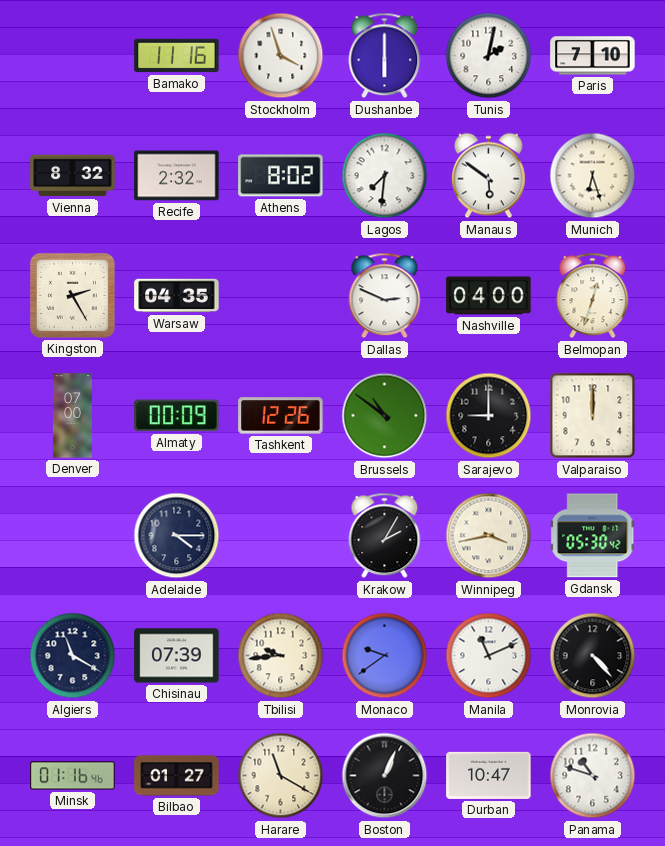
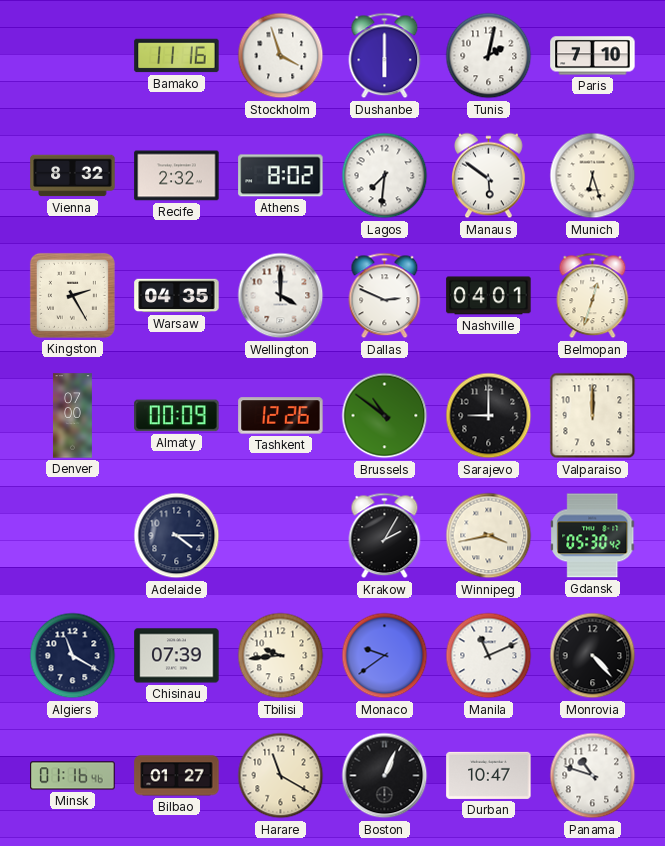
Wellington: none -> 4:00 (281, 296)
Nashville: 04:00 -> 04:01 (489, 296)
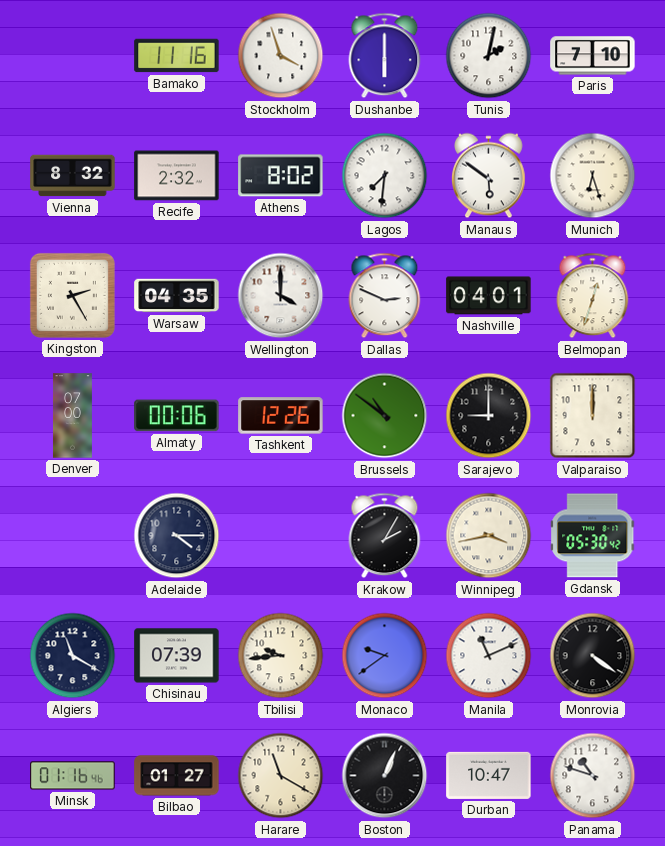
Almaty: 00:09 -> 00:06 (177, 416)
Monrovia: 4:23 -> 4:21 (593, 656)
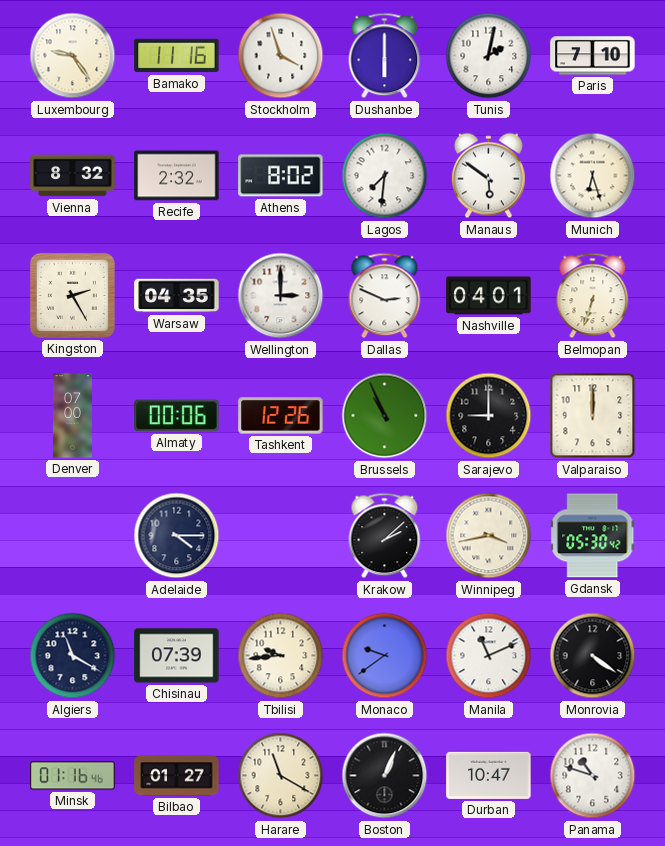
Luxembourg: none -> 9:24 (73, 56)
Wellington: 4:00 -> 3:00 (281, 296)
Belmopan: 12:33 -> 6:33 (593, 296)
Brussels: 10:51 -> 10:56 (385, 416)
Krakow: 2:05 -> 2:08 (385, 536)
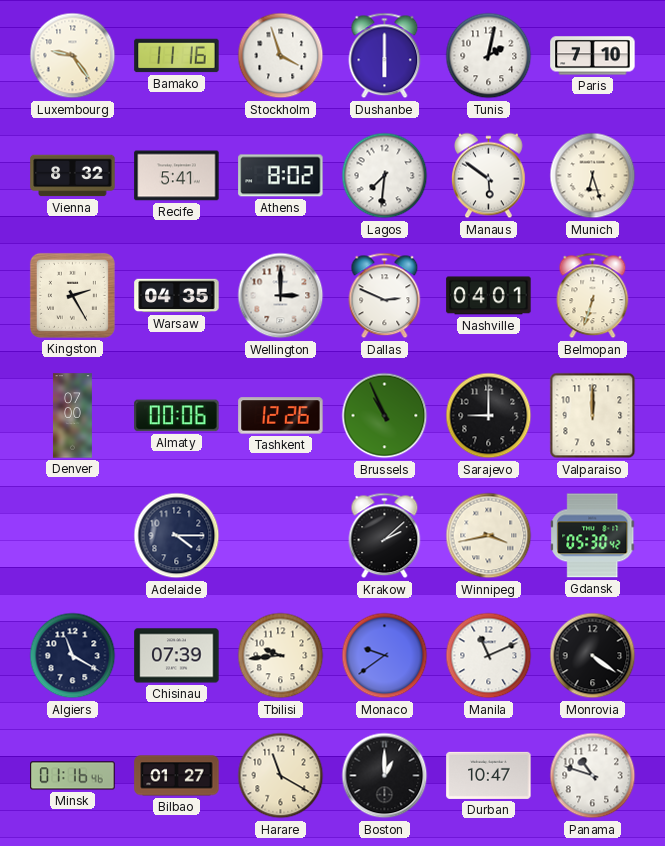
Recife: 2:32 -> 5:41 (177, 176)
Boston: 1:04 -> 1:00 (385, 776)
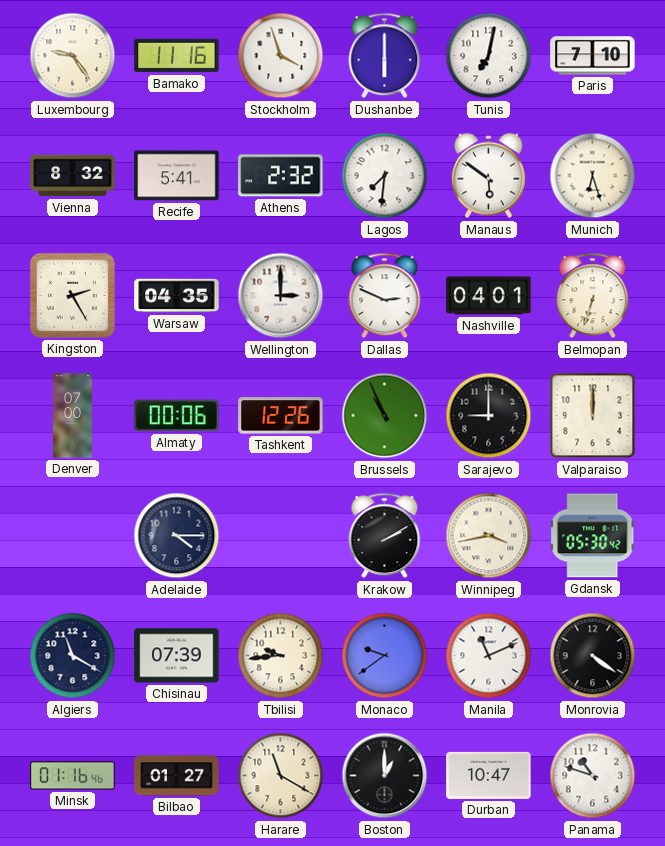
Tunis: 2:02 -> 7:02 (489, 56)
Athens: 8:02 -> 2:32 (281, 176)
Krakow: 2:08 -> 2:10 (385, 536)
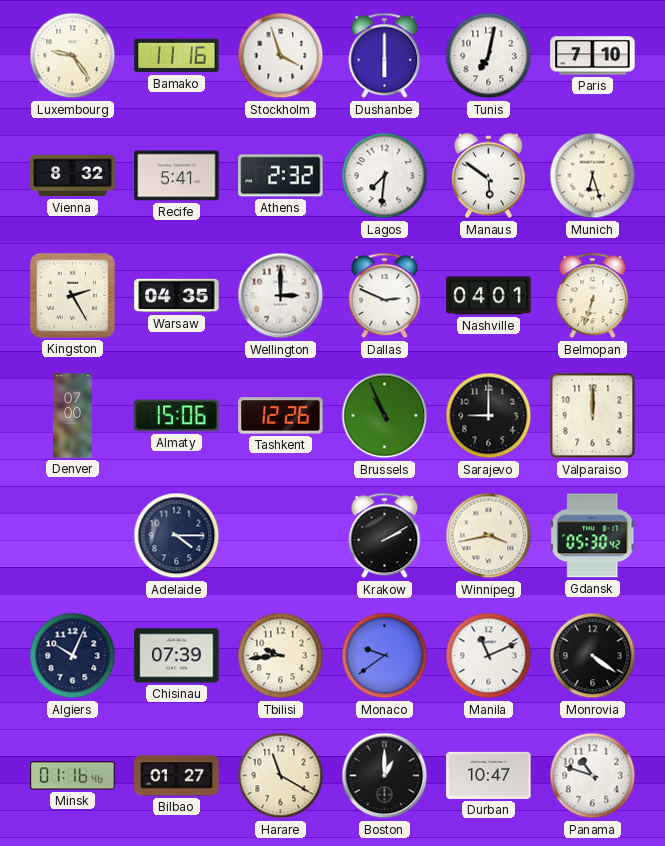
Almaty: 00:06 -> 15:06 (177, 416)
Algiers: 11:20 -> 10:04 (73, 656)
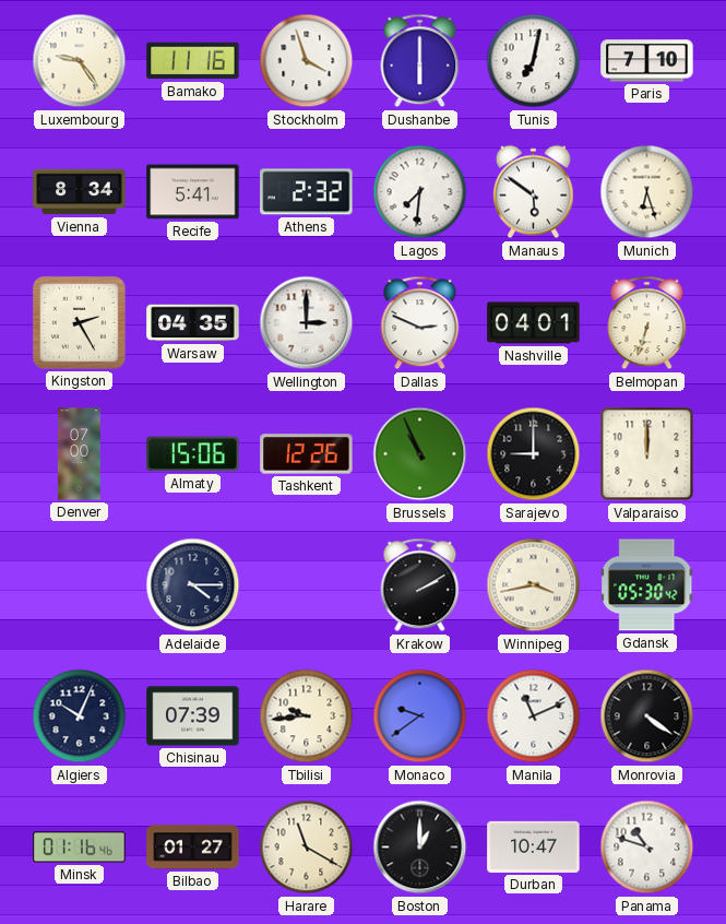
Vienna: 8:32 -> 8:34 (80, 192)
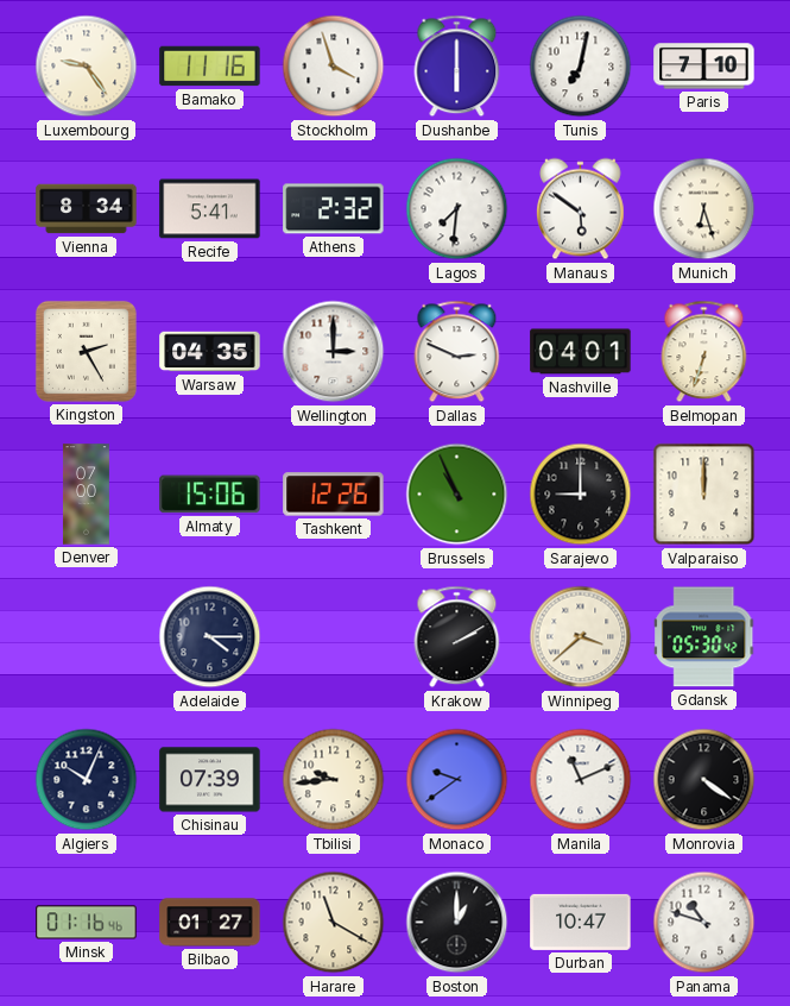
Winnipeg: 3:43 -> 3:38 (581, 637)
